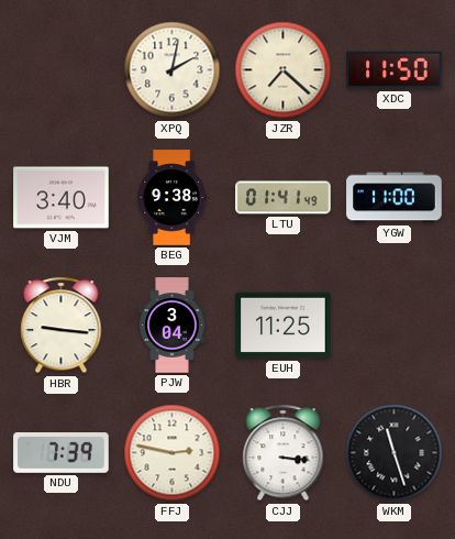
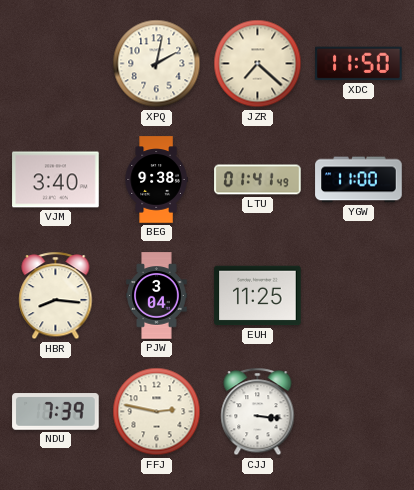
HBR: 9:16 -> 8:16 (56, 296)
WKM: 11:27 -> none (395, 453)
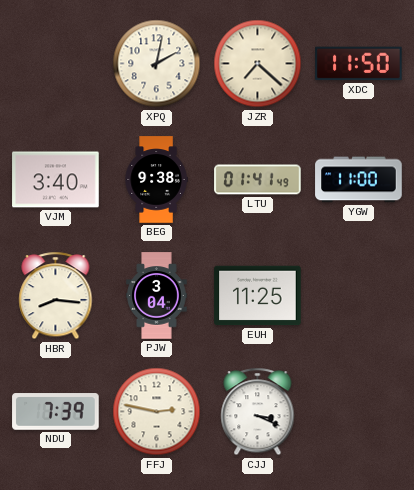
CJJ: 3:16 -> 3:19 (258, 412)
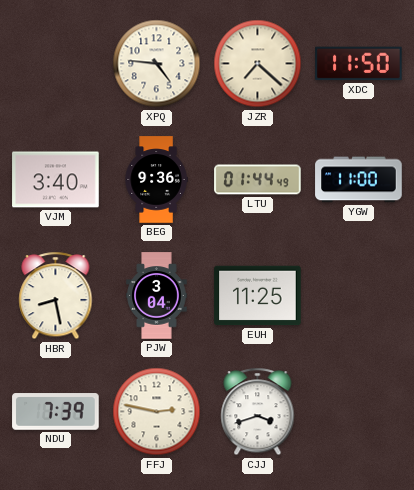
XPQ: 2:02 -> 4:46 (157, 64)
BEG: 9:38 -> 9:36 (156, 180)
LTU: 01:41 -> 01:44 (258, 180)
HBR: 8:16 -> 8:28 (56, 296)
CJJ: 3:19 -> 3:42 (258, 412)
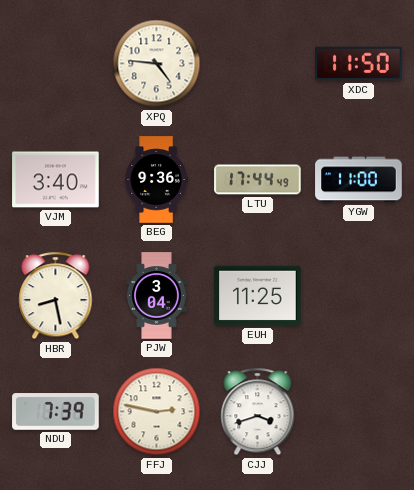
JZR: 7:22 -> none (258, 64)
LTU: 01:44 -> 17:44 (258, 180)
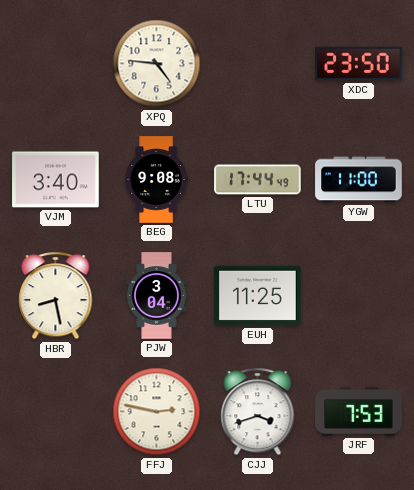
XDC: 11:50 -> 23:50 (359, 64)
BEG: 9:36 -> 9:08 (156, 180)
NDU: 7:39 -> none (56, 412)
JRF: none -> 7:53 (359, 411)
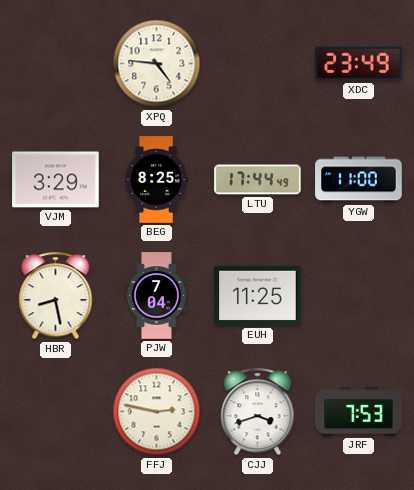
XDC: 23:50 -> 23:49 (359, 64)
VJM: 3:40 -> 3:29 (56, 180)
BEG: 9:08 -> 8:25 (156, 180)
PJW: 3:04 -> 7:04 (157, 296)
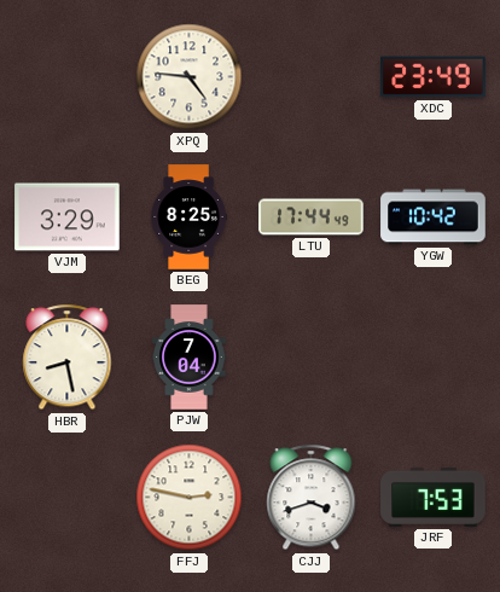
YGW: 11:00 -> 10:42 (434, 217)
EUH: 11:25 -> none (258, 296)
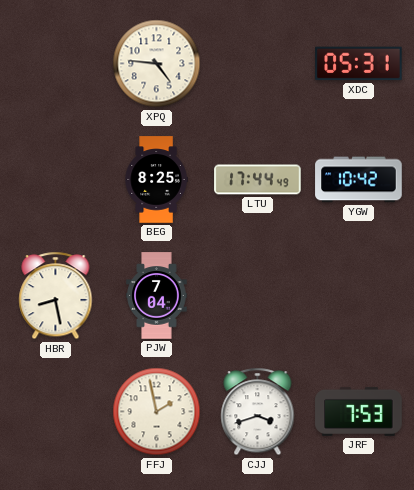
XDC: 23:49 -> 05:31 (359, 64)
VJM: 3:29 -> none (68, 217)
FFJ: 2:47 -> 1:58 (157, 412)
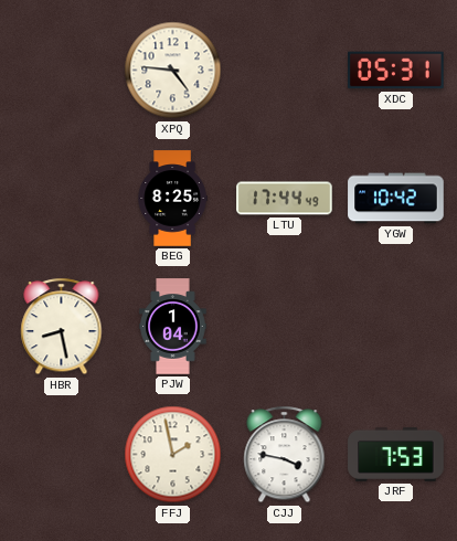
PJW: 7:04 -> 1:04 (173, 327)
CJJ: 3:42 -> 3:47 (285, 455)
